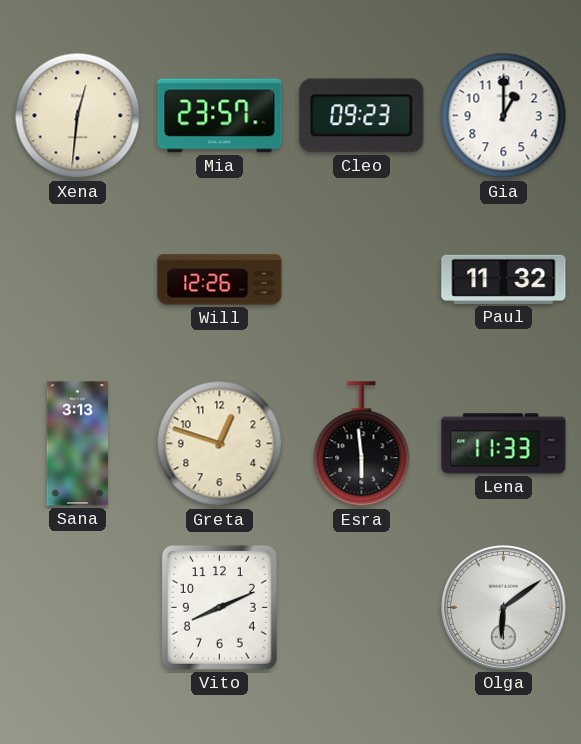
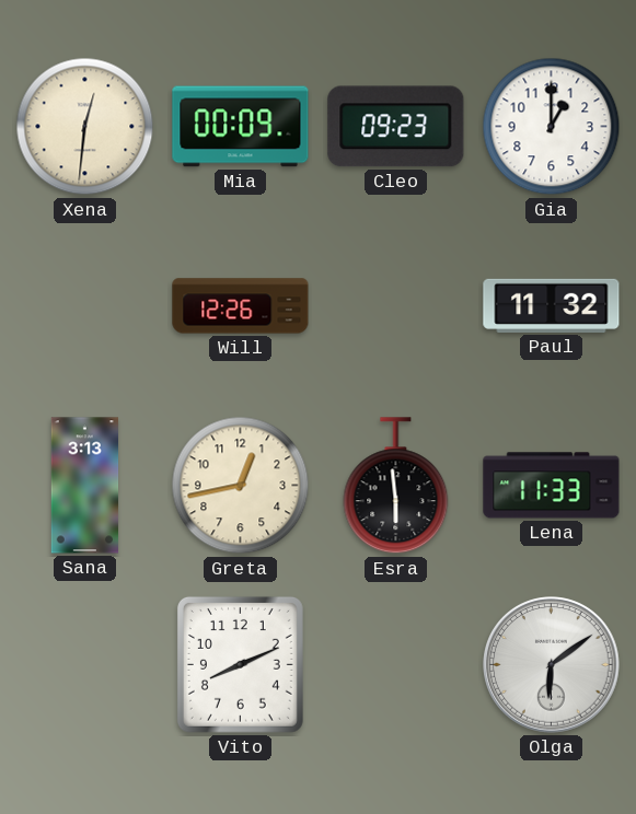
Mia: 23:57 -> 00:09 (241, 127)
Greta: 12:48 -> 12:43 (241, 486)
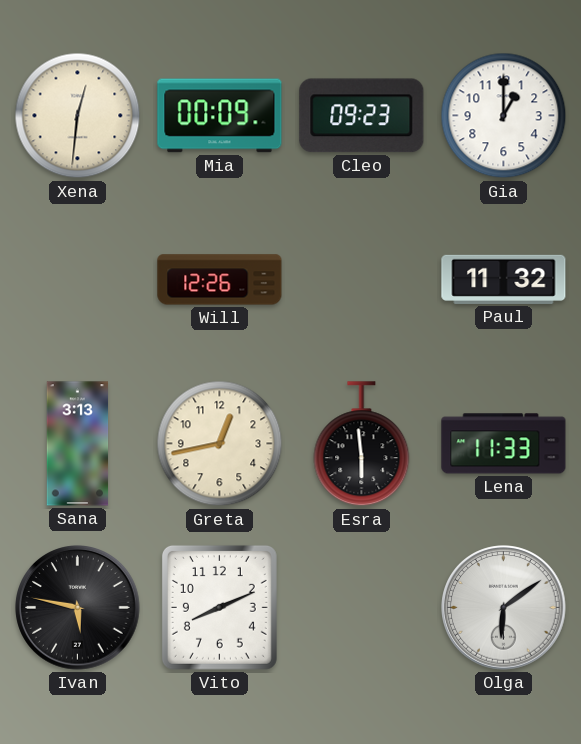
Ivan: none -> 5:47 (78, 608)
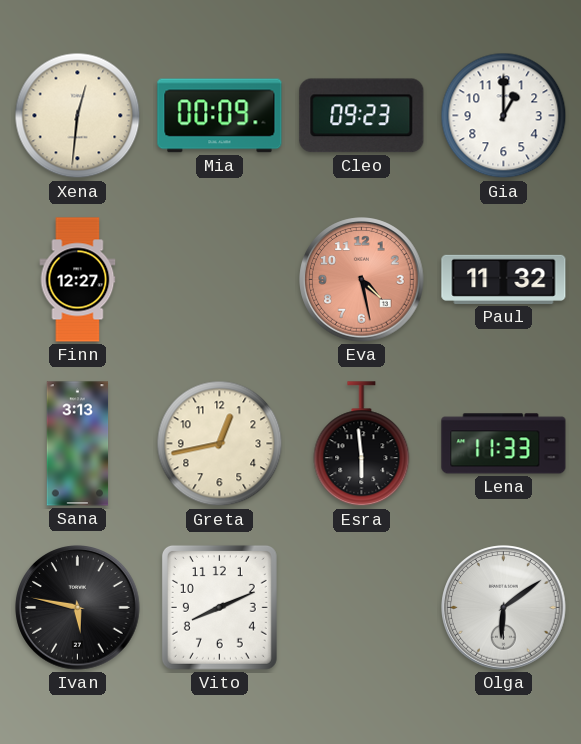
Finn: none -> 12:27 (78, 280)
Will: 12:26 -> none (220, 280)
Eva: none -> 4:28 (362, 280)
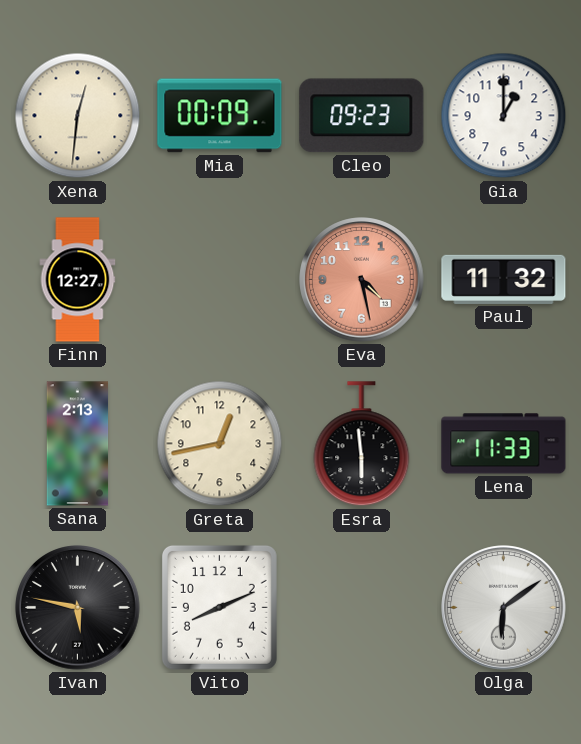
Sana: 3:13 -> 2:13 (78, 444)
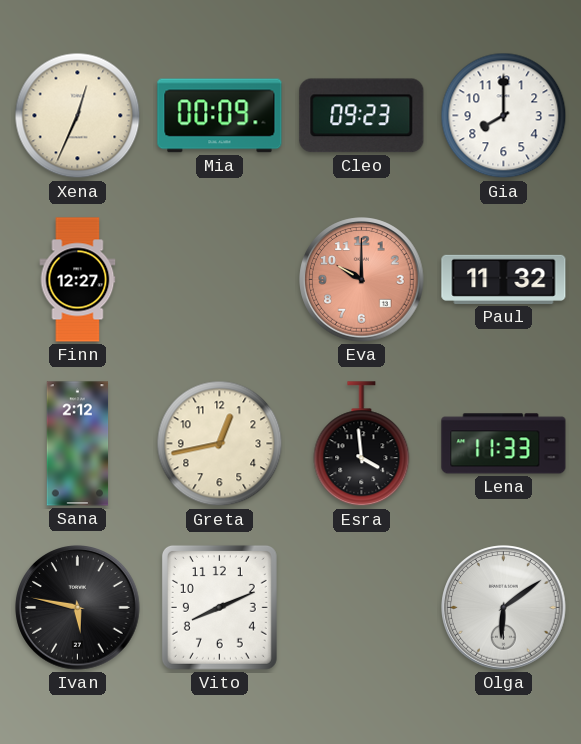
Xena: 12:31 -> 12:34 (78, 116)
Gia: 1:00 -> 8:00 (504, 116)
Eva: 4:28 -> 10:00 (362, 280)
Sana: 2:13 -> 2:12 (78, 444)
Esra: 5:59 -> 3:59 (362, 444)
